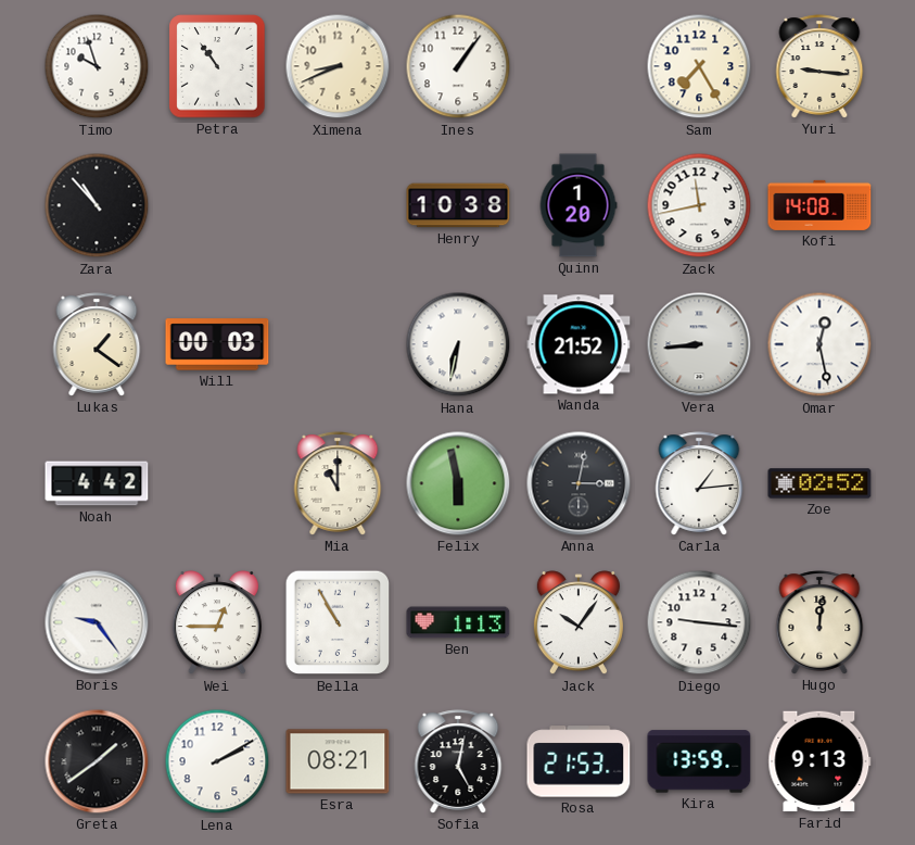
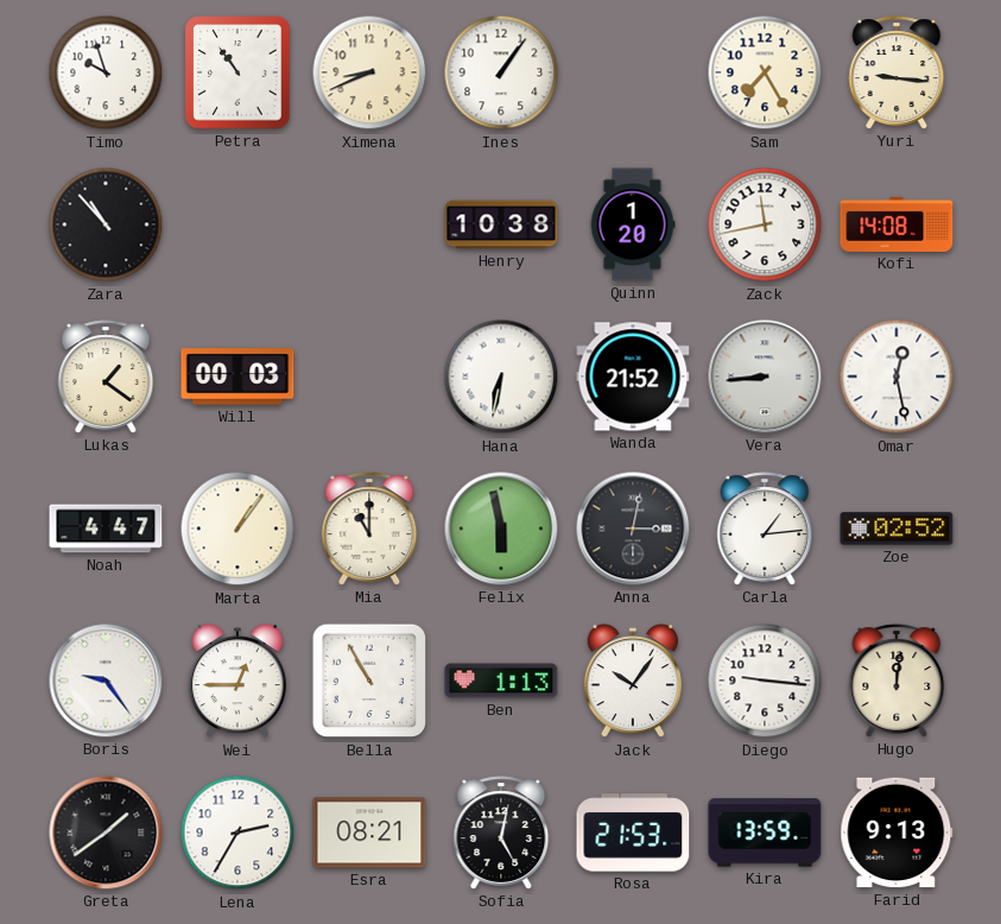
Noah: 4:42 -> 4:47 (106, 529)
Marta: none -> 1:06 (237, 529)
Lena: 2:10 -> 2:35 (237, 833)
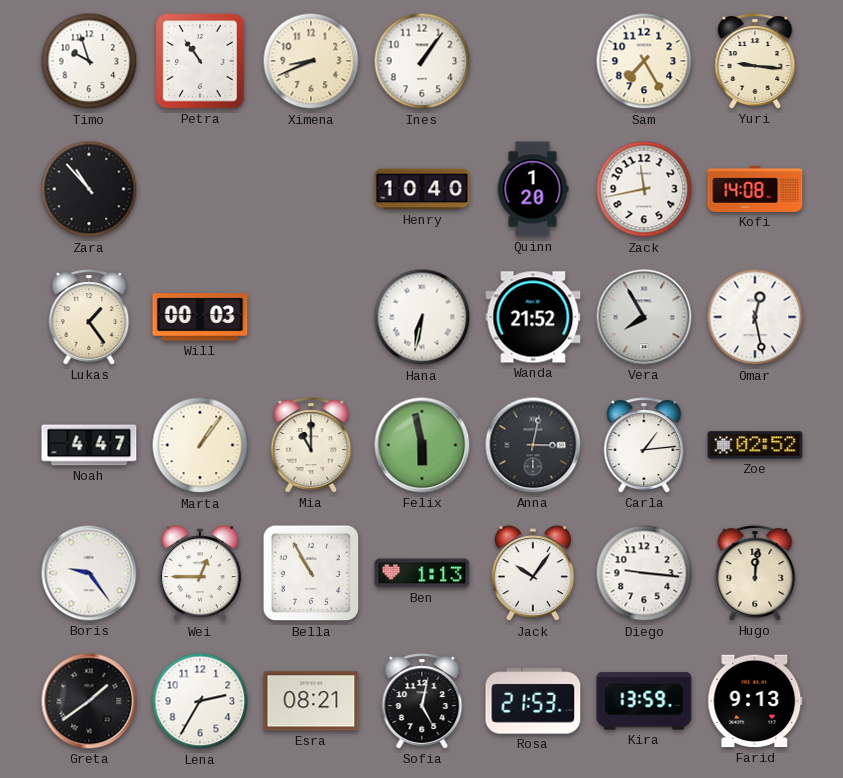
Henry: 10:38 -> 10:40 (422, 189)
Lukas: 1:21 -> 1:24 (89, 317)
Vera: 8:44 -> 7:55 (644, 317)
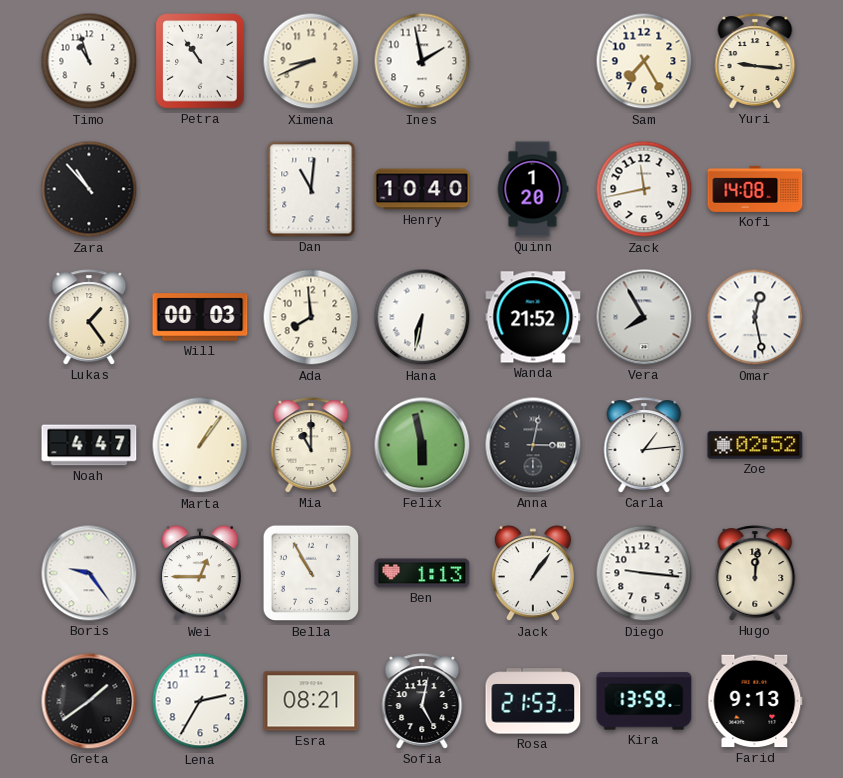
Timo: 9:57 -> 10:57 (89, 61)
Ines: 1:06 -> 1:58 (422, 61)
Dan: none -> 11:01 (311, 189)
Ada: none -> 7:59 (311, 317)
Jack: 10:06 -> 1:06 (533, 574)
